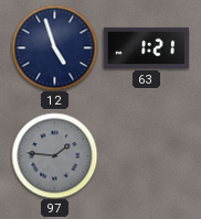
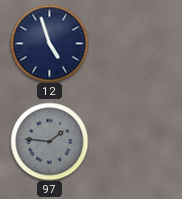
63: 1:21 -> none (146, 47)
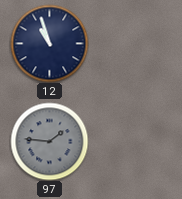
12: 4:57 -> 10:57 (49, 43)
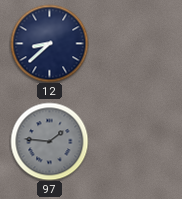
12: 10:57 -> 8:38 (49, 43)
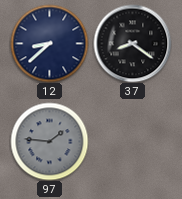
37: none -> 8:21 (132, 43)
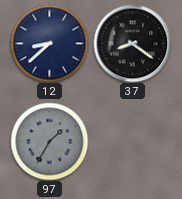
97: 1:46 -> 1:35 (49, 141)
